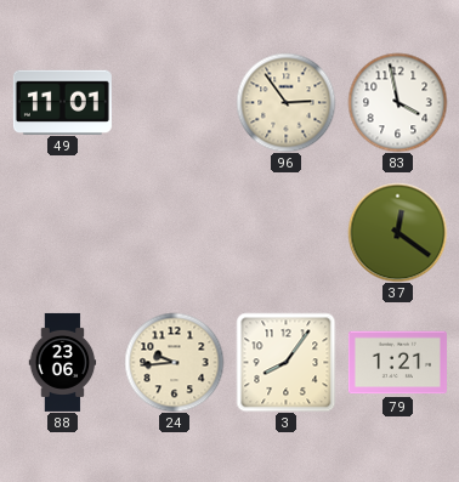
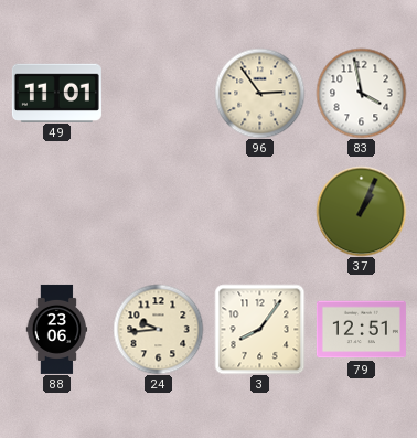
37: 12:21 -> 1:04 (361, 211)
79: 1:21 -> 12:51 (361, 330)
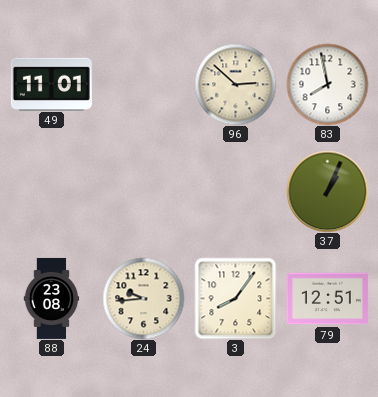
96: 2:54 -> 2:52 (235, 84)
83: 3:58 -> 7:58 (327, 84)
88: 23:06 -> 23:08 (52, 298)
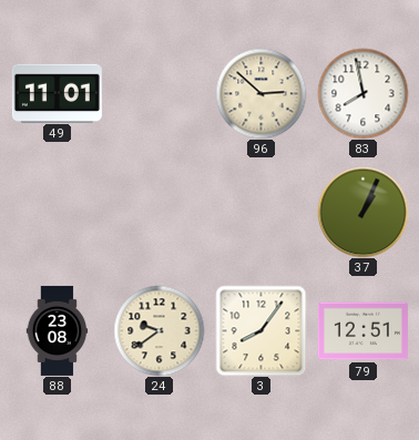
24: 9:44 -> 9:39 (159, 330)
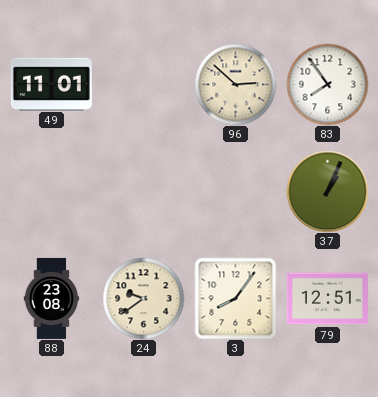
83: 7:58 -> 7:54 (327, 84)
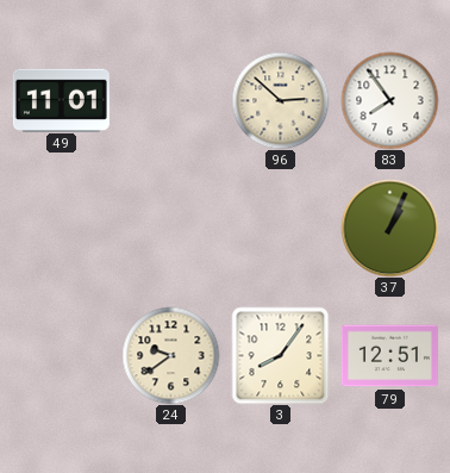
88: 23:08 -> none (52, 298)
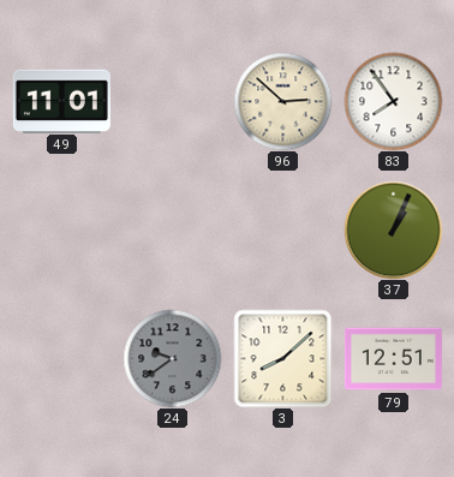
24 dial: cream -> grey (172, 358)
3: 8:06 -> 8:08 (282, 358)
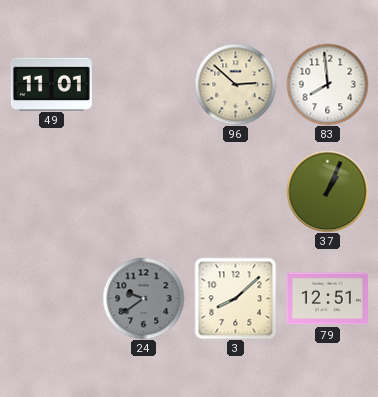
83: 7:54 -> 7:59 (327, 84)
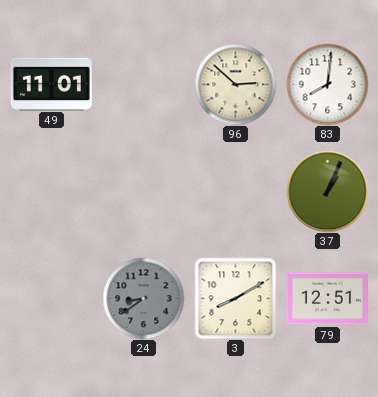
83: 7:59 -> 8:01 (327, 84)
24: 9:39 -> 8:39 (143, 298)
3: 8:08 -> 8:10 (235, 298)
